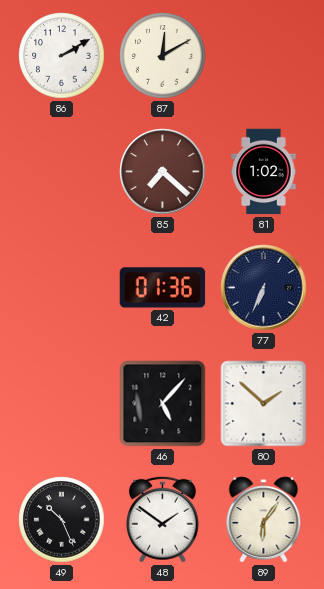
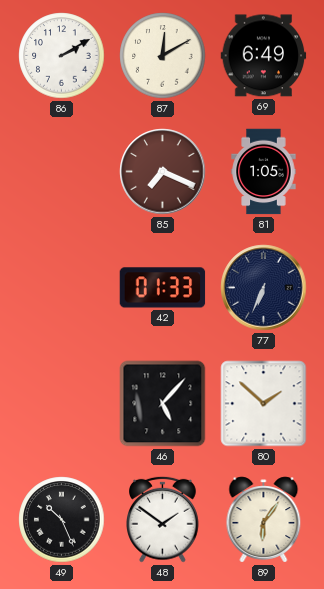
69: none -> 6:49 (264, 56)
85: 7:22 -> 7:19 (163, 172)
81: 1:02 -> 1:05 (264, 172)
42: 01:36 -> 01:33 (163, 288)
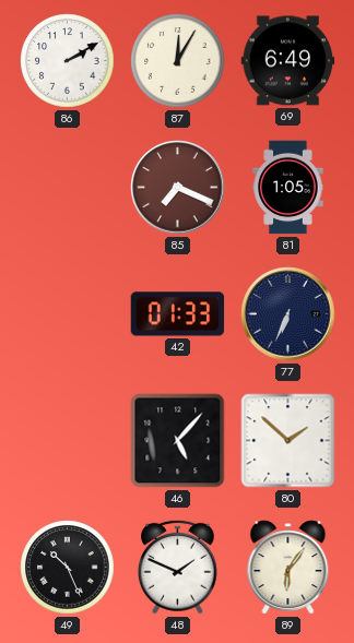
87: 12:10 -> 12:05 (178, 61)
48: 1:51 -> 1:49 (178, 567)
